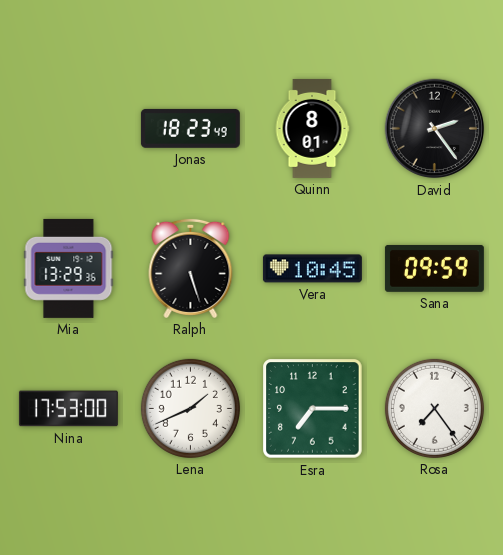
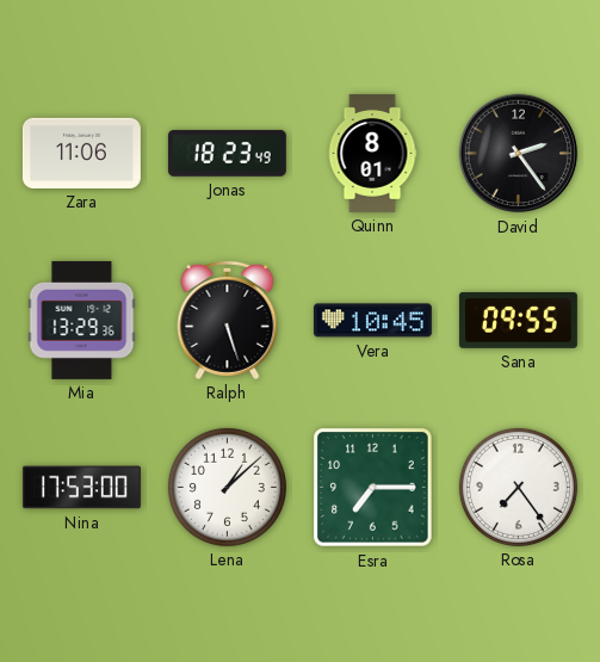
Zara: none -> 11:06 (81, 153)
Sana: 09:59 -> 09:55 (518, 320)
Lena: 1:41 -> 1:08 (227, 487)
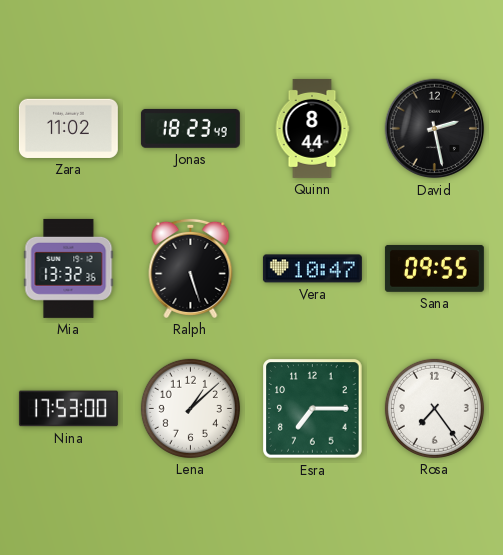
Zara: 11:06 -> 11:02 (68, 128)
Quinn: 8:01 -> 8:44 (312, 128)
David: 2:24 -> 2:28 (435, 129)
Mia: 13:29 -> 13:32 (69, 268)
Vera: 10:45 -> 10:47 (312, 269)
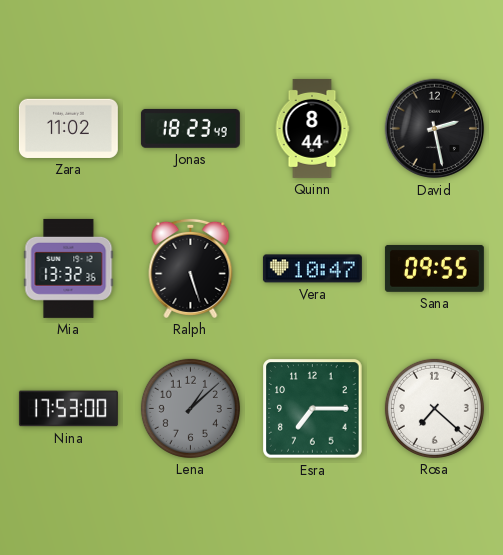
Lena dial: white -> grey (190, 408)
Rosa: 7:24 -> 7:22 (434, 408)
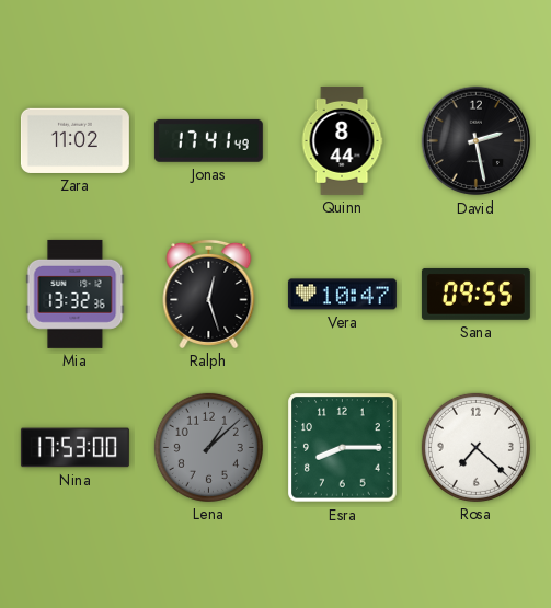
Jonas: 18:23 -> 17:41 (208, 140)
Ralph: 5:27 -> 12:27 (209, 294)
Esra: 7:15 -> 8:15 (343, 448)
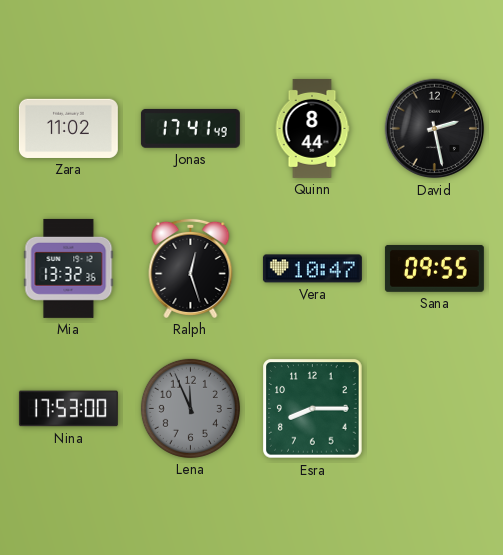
Lena: 1:08 -> 11:56 (190, 408)
Rosa: 7:22 -> none (475, 447)
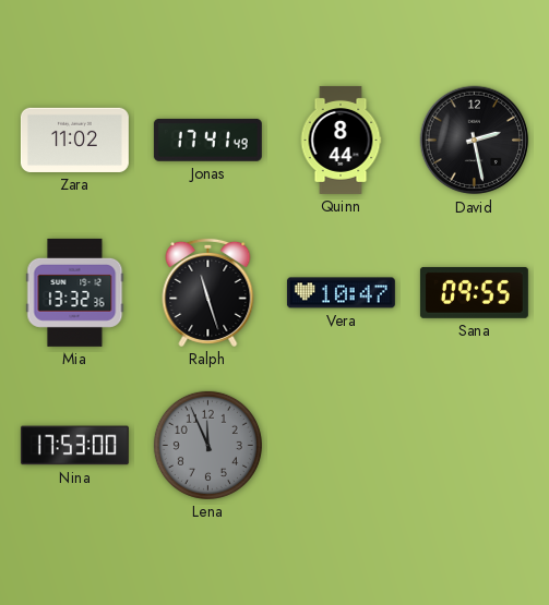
Ralph: 12:27 -> 11:27 (208, 292)
Esra: 8:15 -> none (313, 409)
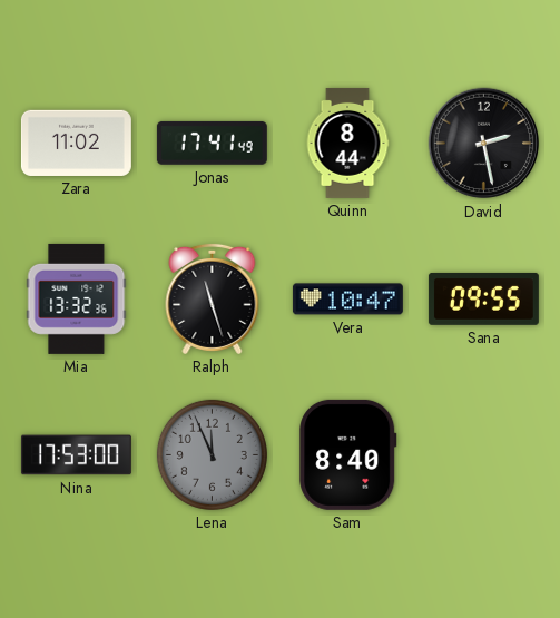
Sam: none -> 8:40 (348, 454)
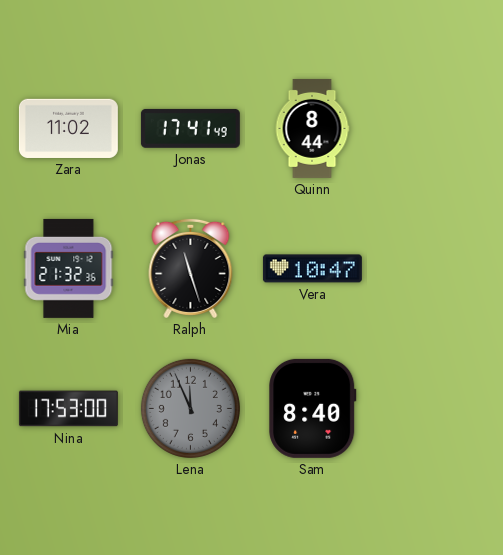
David: 2:28 -> none (484, 144)
Mia: 13:32 -> 21:32 (69, 268)
Sana: 09:55 -> none (483, 298)
